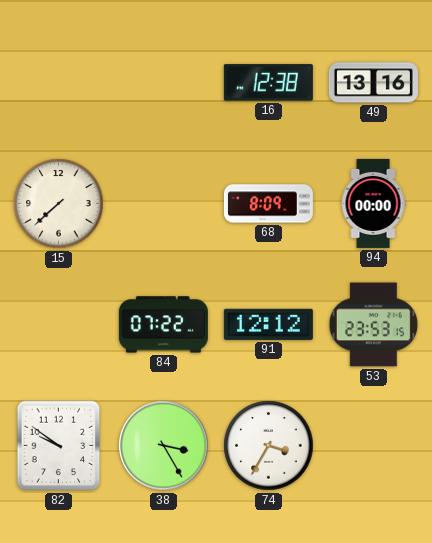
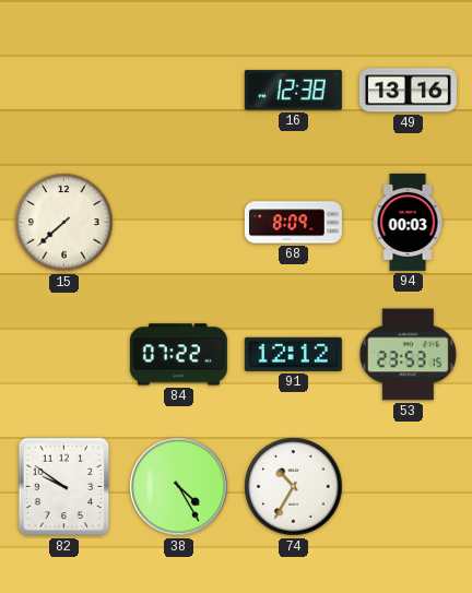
94: 00:00 -> 00:03 (408, 222)
38: 3:25 -> 4:25 (179, 487)
74: 3:35 -> 10:35 (294, 487)
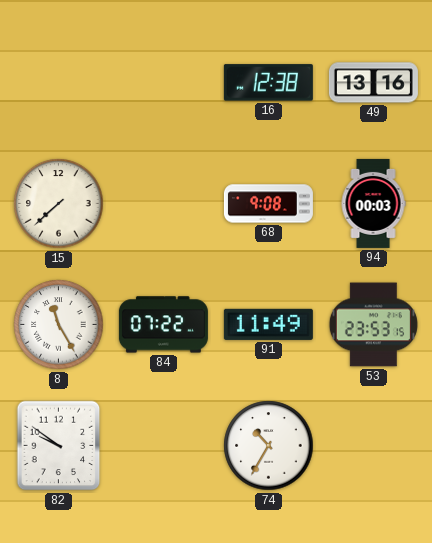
68: 8:09 -> 9:08 (268, 204)
8: none -> 11:25 (59, 325)
91: 12:12 -> 11:49 (268, 324)
38: 4:25 -> none (179, 487)
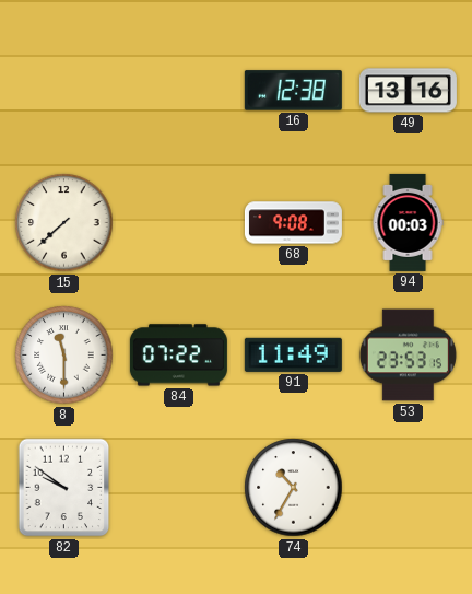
8: 11:25 -> 11:30 (64, 356)
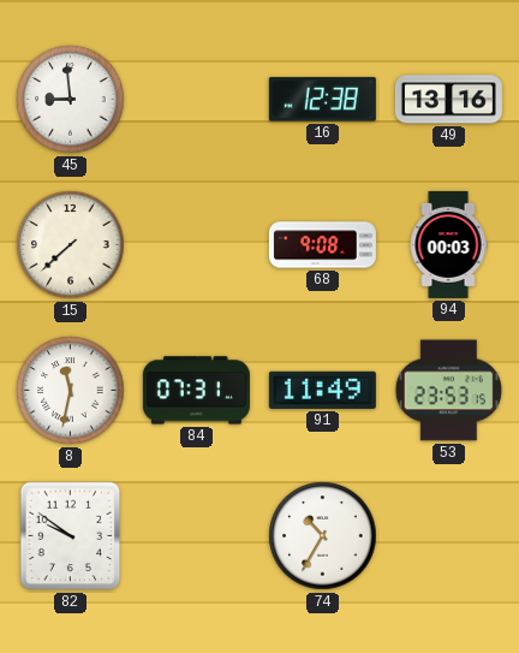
45: none -> 8:59 (71, 100)
8: 11:30 -> 11:32 (71, 391)
84: 07:22 -> 07:31 (196, 391)
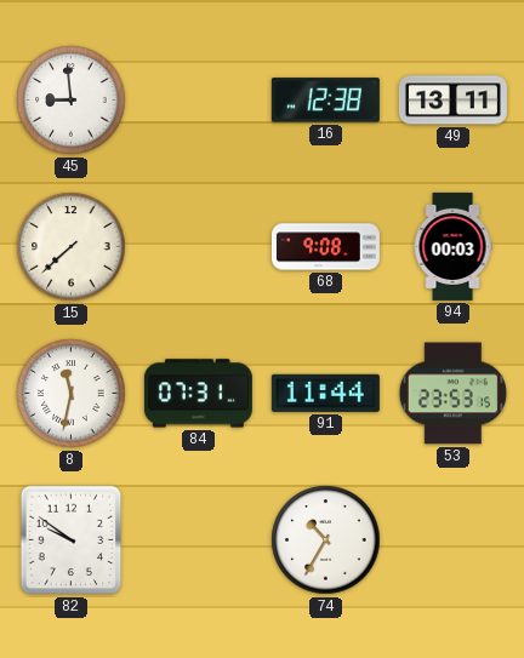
49: 13:16 -> 13:11 (452, 101)
91: 11:49 -> 11:44 (325, 393)
